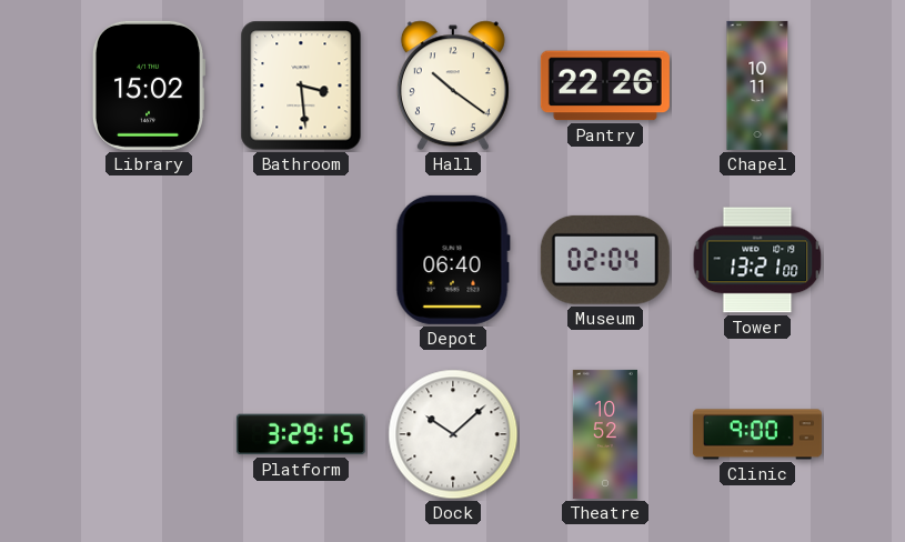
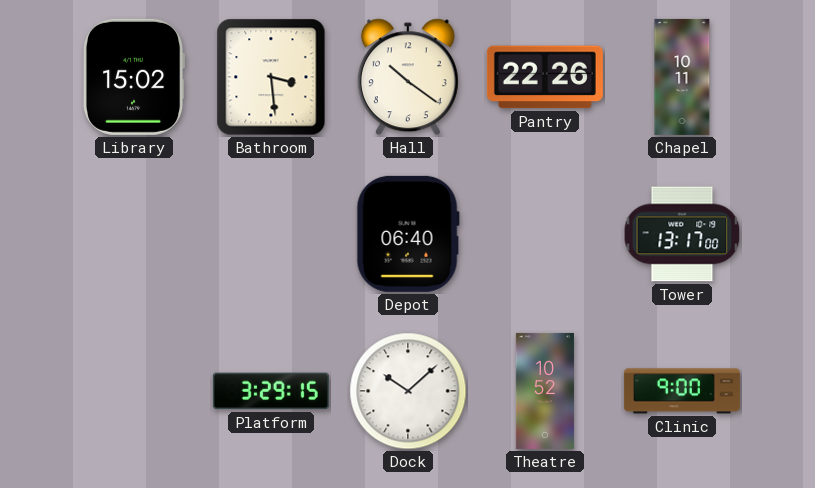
Museum: 02:04 -> none (605, 260)
Tower: 13:21 -> 13:17 (682, 234)
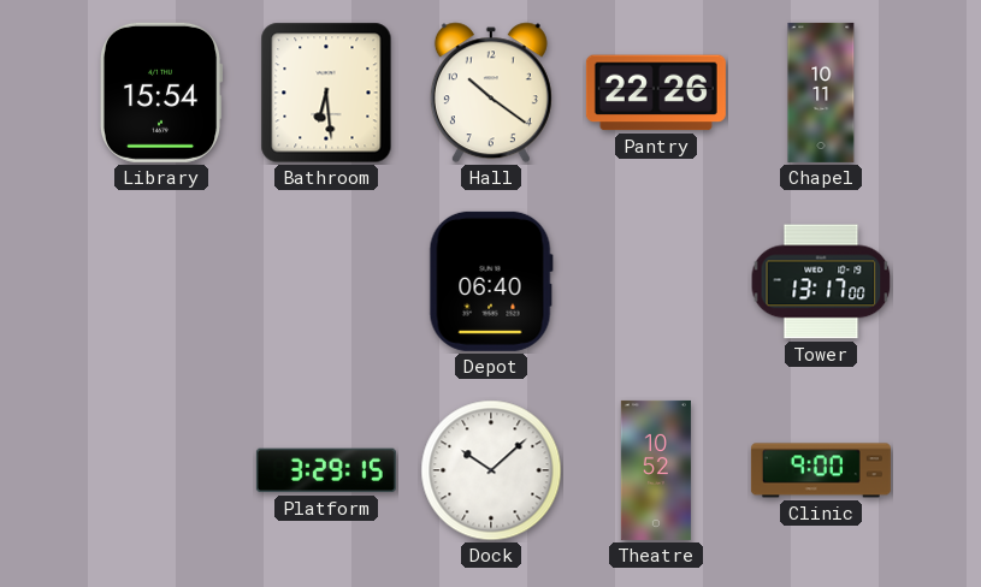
Library: 15:02 -> 15:54 (161, 93)
Bathroom: 3:29 -> 6:29 (326, 93)
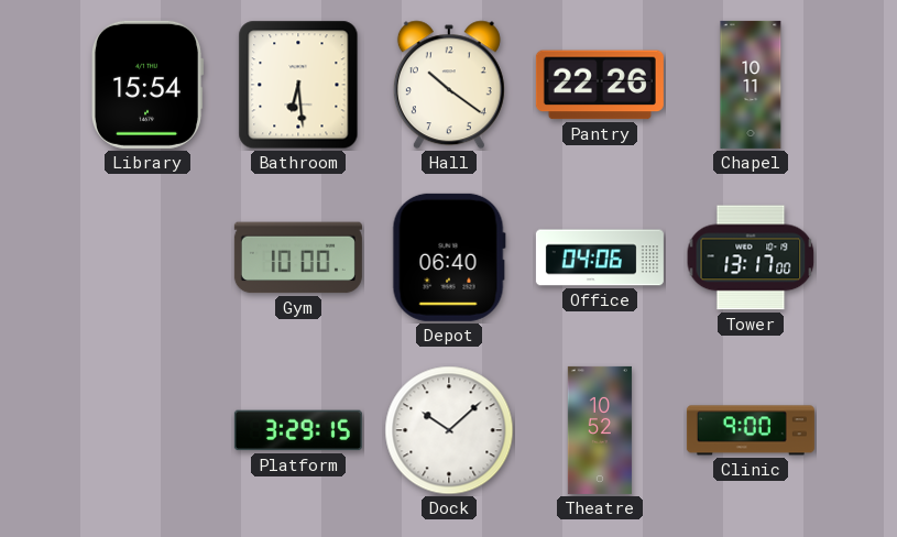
Gym: none -> 10:00 (298, 257)
Office: none -> 04:06 (600, 257)
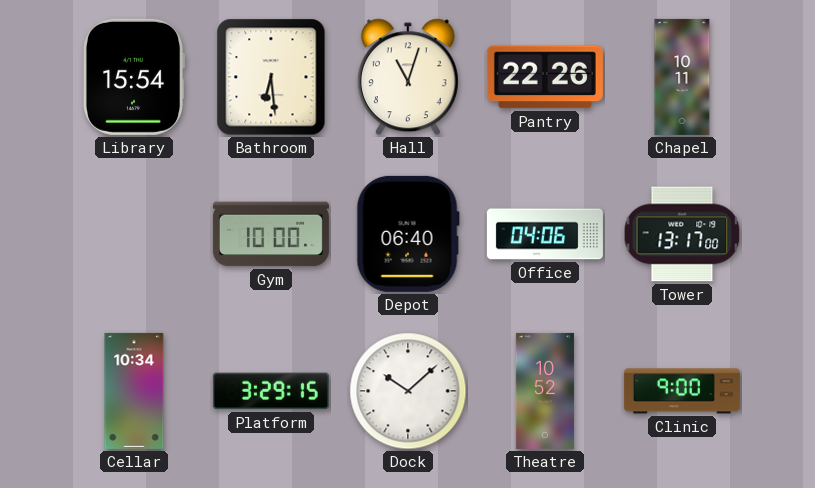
Hall: 10:21 -> 11:03 (408, 77)
Cellar: none -> 10:34 (134, 391)
